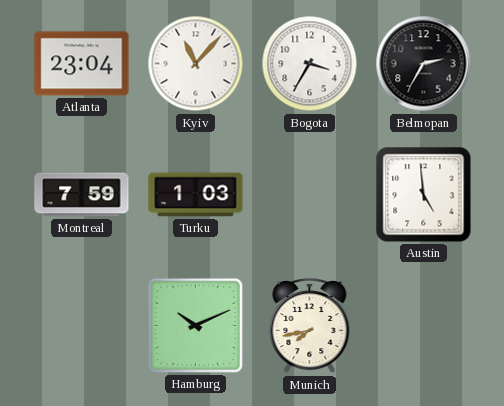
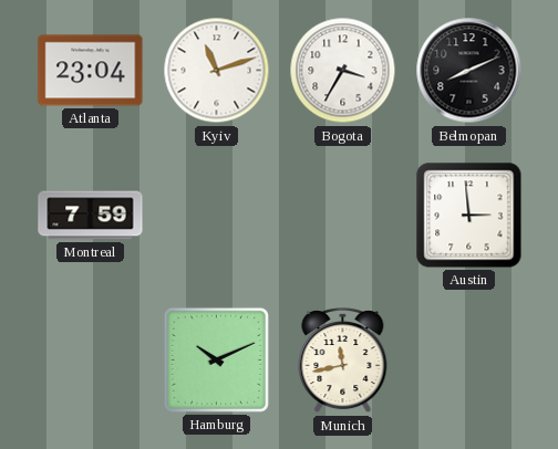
Kyiv: 11:07 -> 11:12 (217, 71)
Belmopan: 2:35 -> 8:11 (469, 71)
Turku: 1:03 -> none (196, 195)
Austin: 4:59 -> 2:59 (469, 216)
Munich: 7:43 -> 11:43 (343, 362)
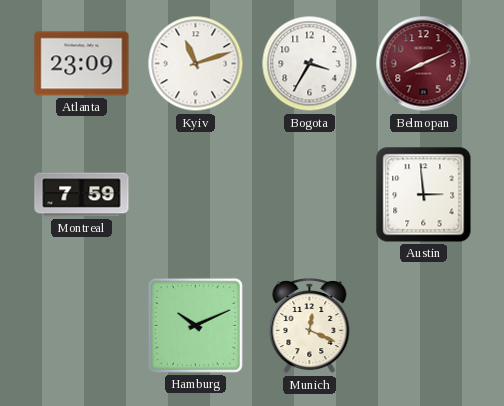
Atlanta: 23:04 -> 23:09 (82, 64)
Belmopan dial: black -> burgundy (424, 64)
Munich: 11:43 -> 12:19 (310, 327)
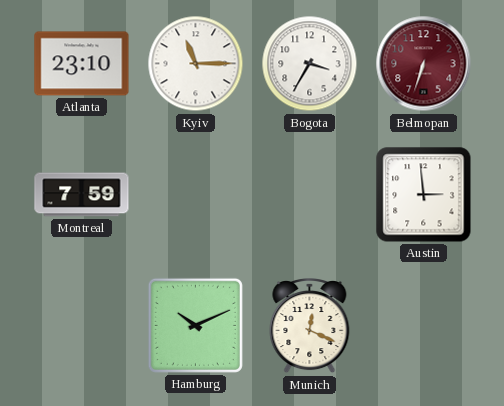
Atlanta: 23:09 -> 23:10 (82, 64)
Kyiv: 11:12 -> 11:15 (196, 64)
Belmopan: 8:11 -> 6:33 (424, 64)
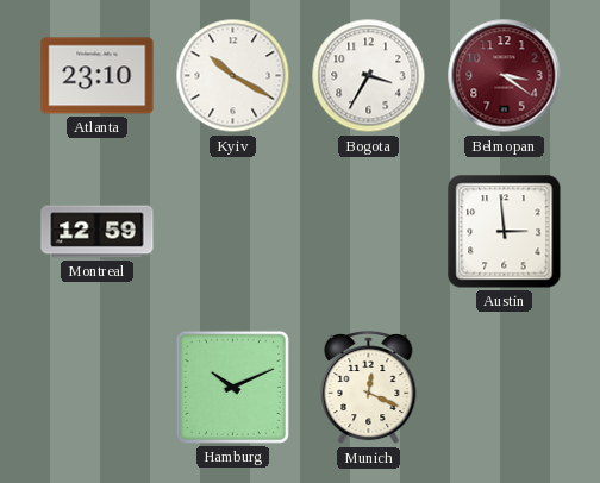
Kyiv: 11:15 -> 10:20 (233, 76)
Belmopan: 6:33 -> 3:21 (505, 76)
Montreal: 7:59 -> 12:59 (98, 232)
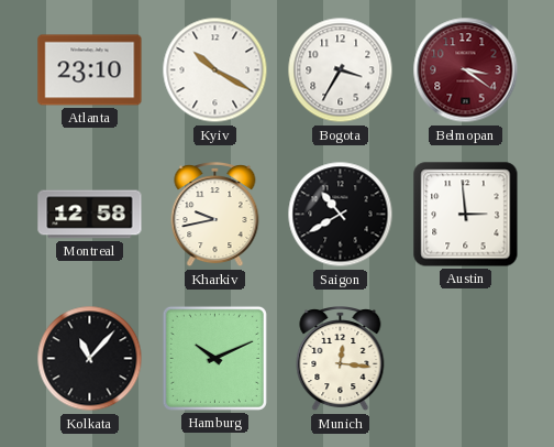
Montreal: 12:59 -> 12:58 (90, 215)
Kharkiv: none -> 9:43 (215, 216)
Saigon: none -> 10:40 (341, 215)
Kolkata: none -> 11:07 (90, 359)
Munich: 12:19 -> 12:16 (341, 360)
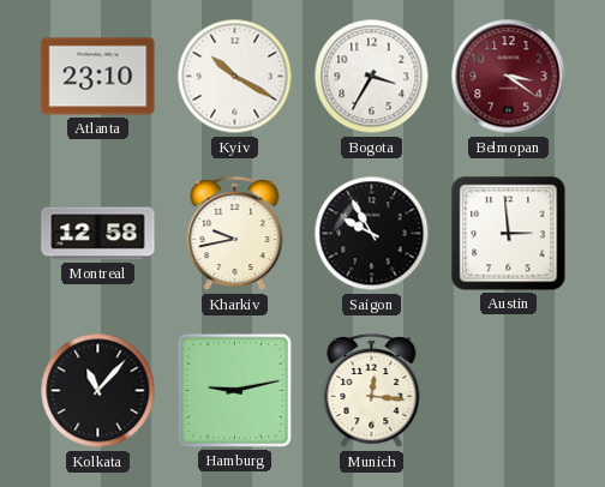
Saigon: 10:40 -> 9:55 (372, 234)
Hamburg: 10:11 -> 9:13 (234, 390)
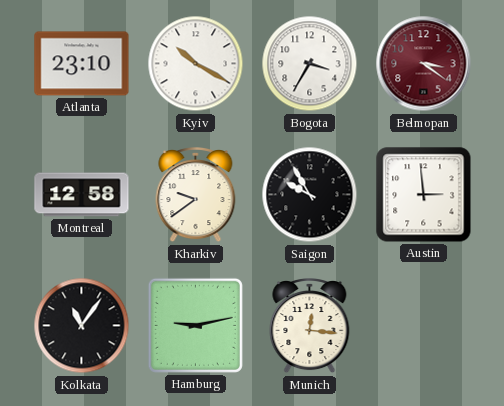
Kharkiv: 9:43 -> 9:39 (196, 196)
Kolkata: 11:07 -> 11:06 (82, 326)
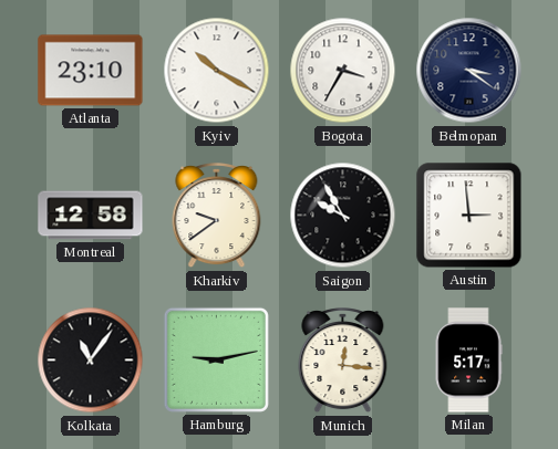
Belmopan dial: burgundy -> navy (469, 71)
Milan: none -> 5:17 (468, 361)
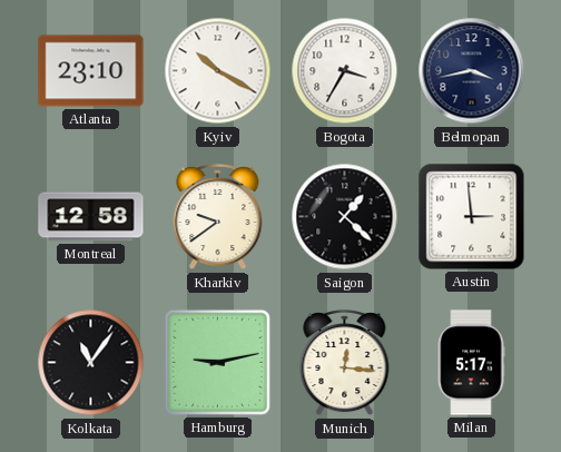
Belmopan: 3:21 -> 3:43 (472, 71)
Saigon: 9:55 -> 1:22 (345, 217)
